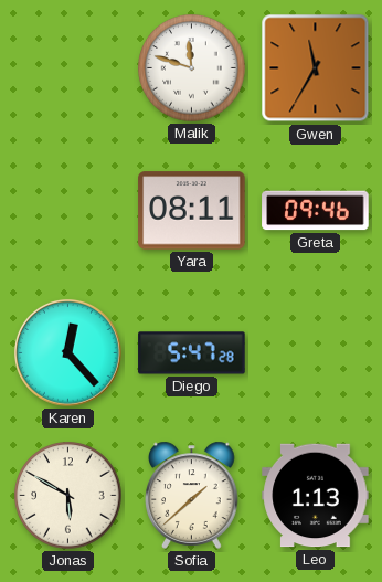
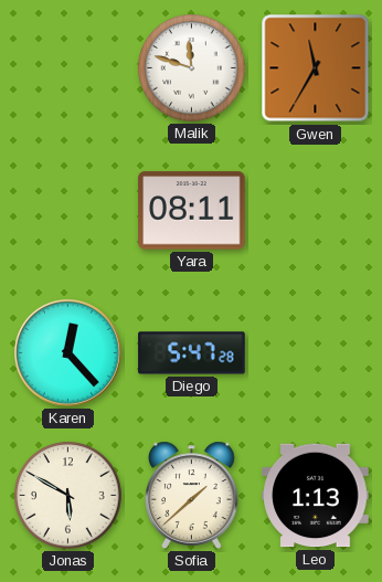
Greta: 09:46 -> none (316, 211)
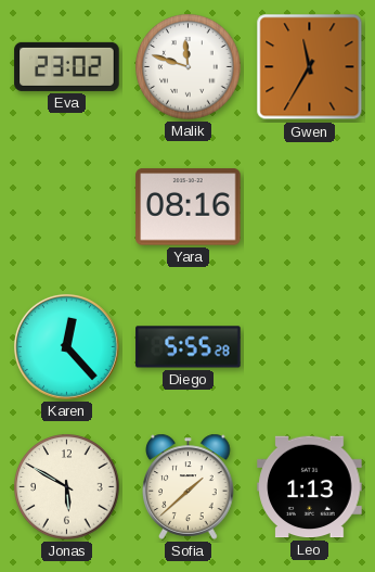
Eva: none -> 23:02 (67, 66)
Yara: 08:11 -> 08:16 (189, 207)
Diego: 5:47 -> 5:55 (189, 347)
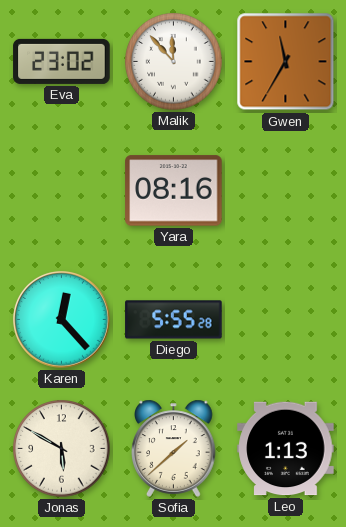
Malik: 11:48 -> 11:53 (174, 62)
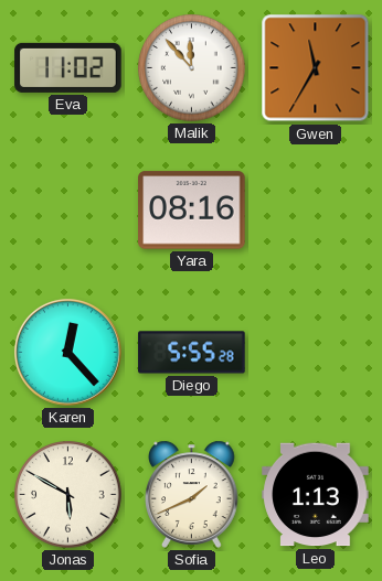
Eva: 23:02 -> 11:02 (68, 67)
Sofia: 1:38 -> 1:41 (192, 494)
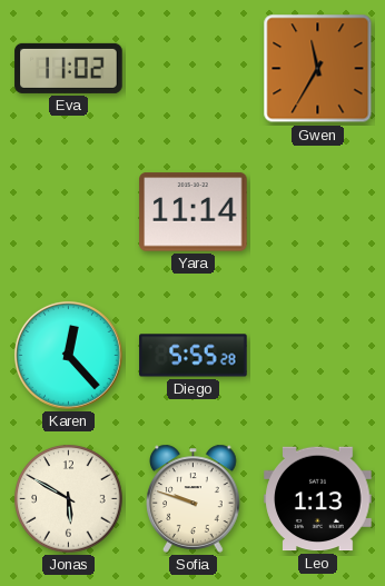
Malik: 11:53 -> none (192, 68)
Yara: 08:16 -> 11:14 (194, 212)
Sofia: 1:41 -> 9:48 (194, 498)
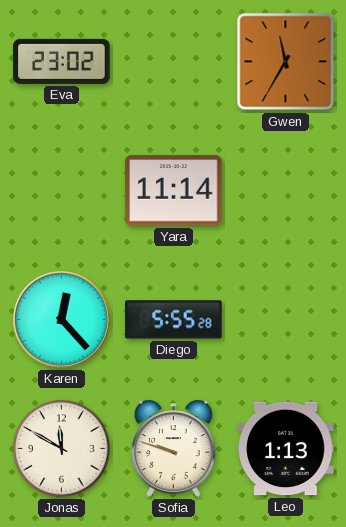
Eva: 11:02 -> 23:02 (62, 61)
Jonas: 5:50 -> 11:50 (62, 449)
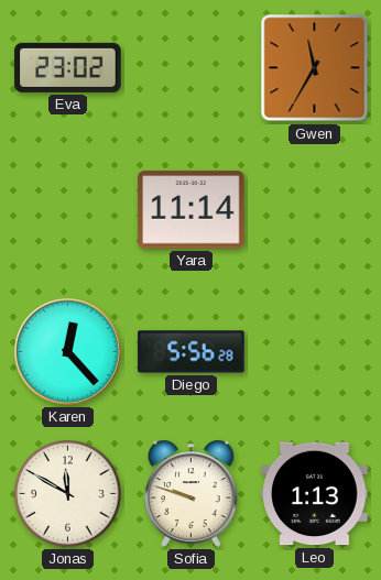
Diego: 5:55 -> 5:56 (192, 352)
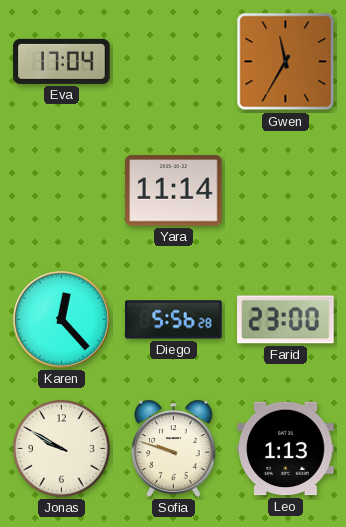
Eva: 23:02 -> 17:04 (62, 61)
Farid: none -> 23:00 (286, 320)
Jonas: 11:50 -> 9:50 (62, 449)
